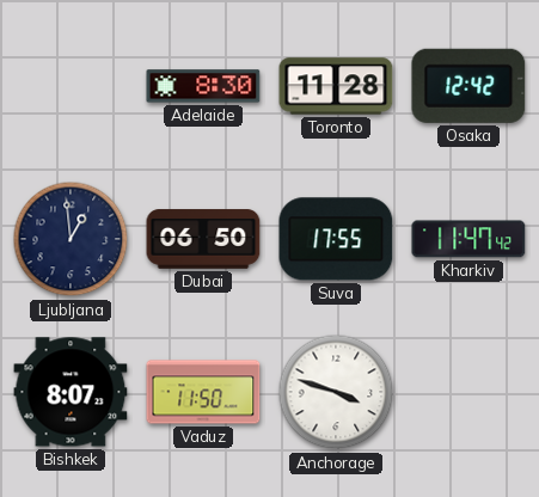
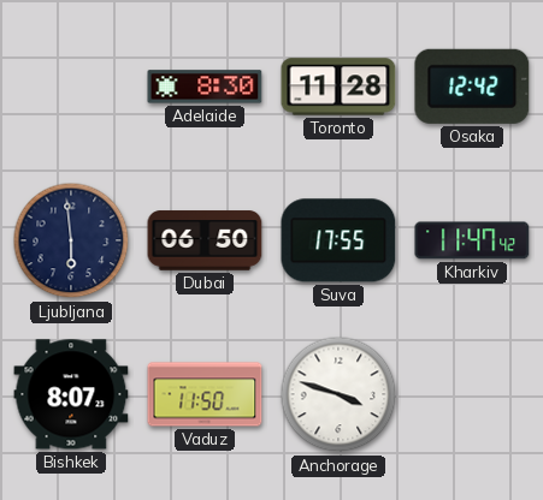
Ljubljana: 12:59 -> 5:59 (71, 240)
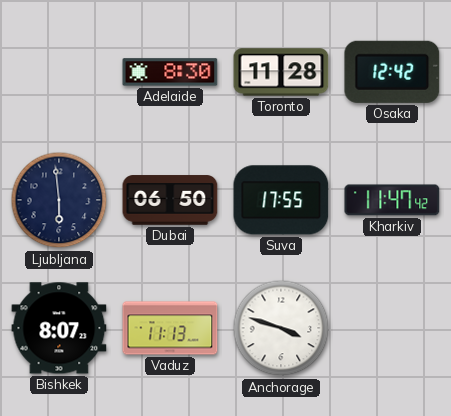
Vaduz: 11:50 -> 11:13 (170, 328)
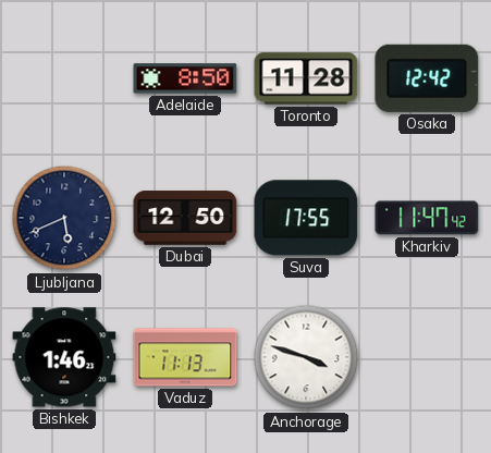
Adelaide: 8:30 -> 8:50 (185, 78)
Ljubljana: 5:59 -> 5:41 (64, 218)
Dubai: 06:50 -> 12:50 (185, 218)
Bishkek: 8:07 -> 1:46 (64, 357)
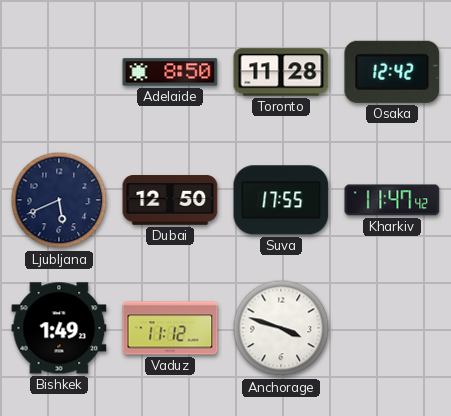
Bishkek: 1:46 -> 1:49 (59, 328)
Vaduz: 11:13 -> 11:12 (170, 328)
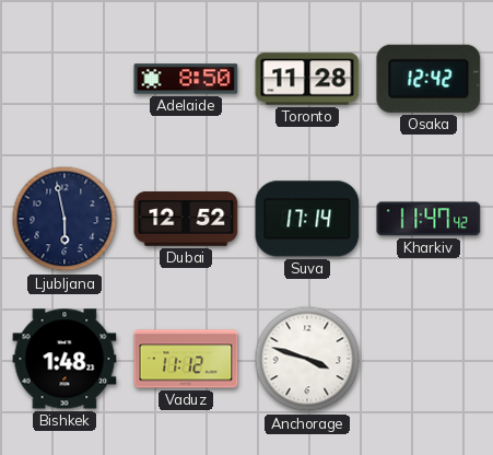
Ljubljana: 5:41 -> 5:58 (64, 219)
Dubai: 12:50 -> 12:52 (186, 219)
Suva: 17:55 -> 17:14 (307, 219)
Bishkek: 1:49 -> 1:48 (64, 359)
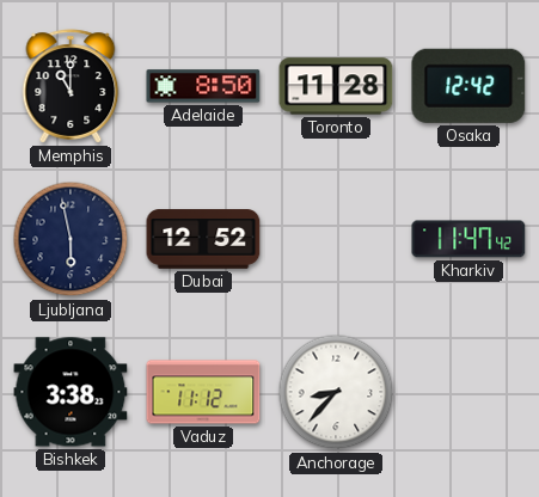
Memphis: none -> 11:00 (71, 86)
Suva: 17:14 -> none (307, 219)
Bishkek: 1:48 -> 3:38 (71, 392)
Anchorage: 3:48 -> 8:37 (336, 392)
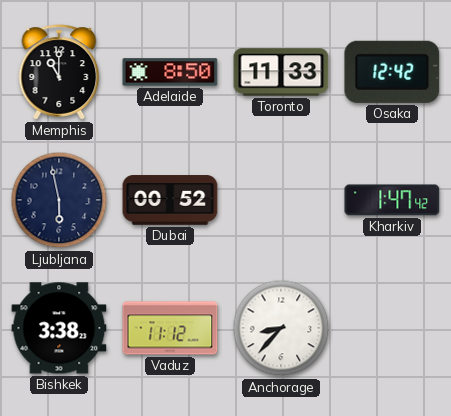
Toronto: 11:28 -> 11:33 (281, 72)
Dubai: 12:52 -> 00:52 (170, 200)
Kharkiv: 11:47 -> 1:47 (392, 200)
